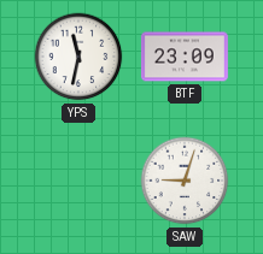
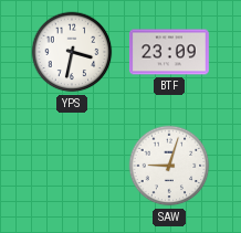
YPS: 11:32 -> 3:32 (72, 52)
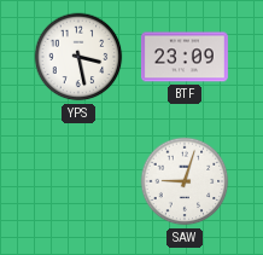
YPS: 3:32 -> 3:28 (78, 57)
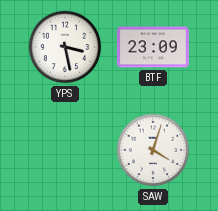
SAW: 9:03 -> 4:03 (153, 150)
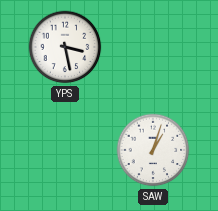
BTF: 23:09 -> none (153, 47)
SAW: 4:03 -> 1:03 (153, 150)
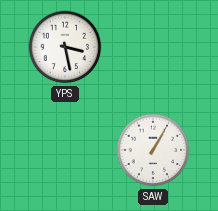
SAW: 1:03 -> 1:05 (153, 150)
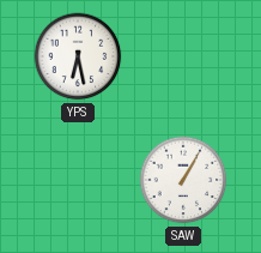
YPS: 3:28 -> 6:28 (78, 56)
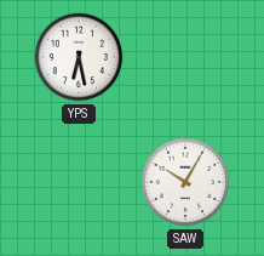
SAW: 1:05 -> 10:05 (185, 182)
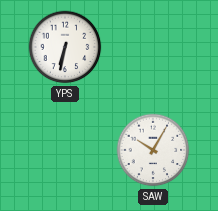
YPS: 6:28 -> 6:32 (65, 47)
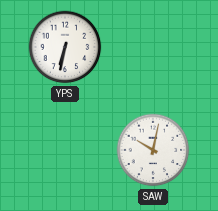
SAW: 10:05 -> 10:02 (153, 150)
